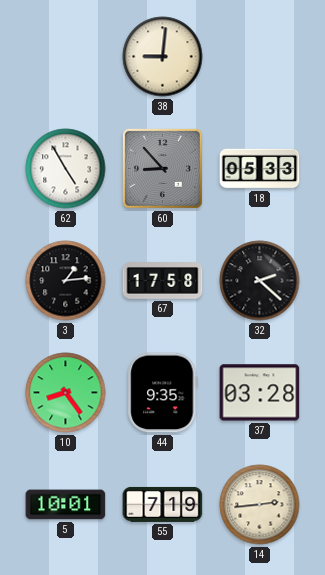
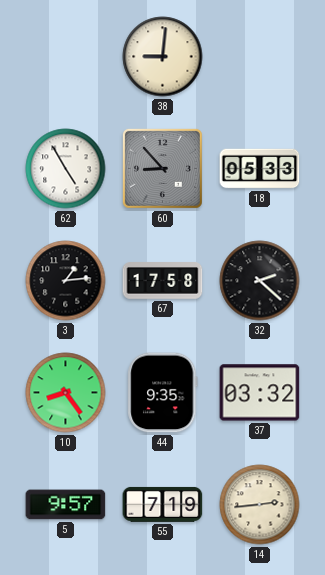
37: 03:28 -> 03:32 (260, 393)
5: 10:01 -> 9:57 (66, 505)
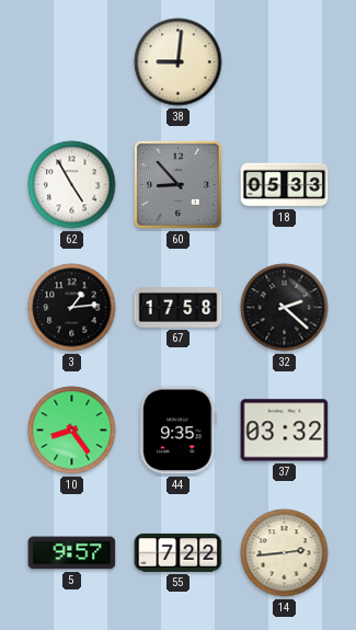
55: 7:19 -> 7:22 (179, 552)
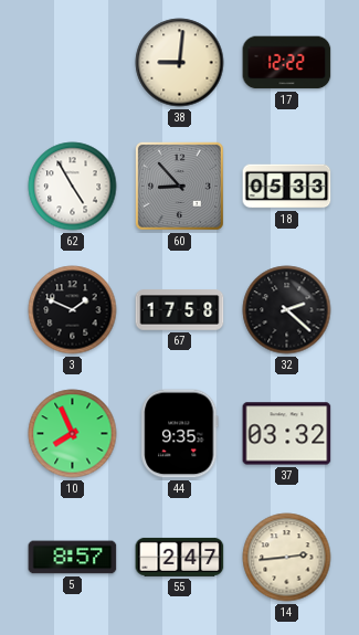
17: none -> 12:22 (287, 63)
3: 1:14 -> 1:49 (73, 310)
10: 8:24 -> 7:56 (73, 434)
5: 9:57 -> 8:57 (73, 558)
55: 7:22 -> 2:47 (180, 557)
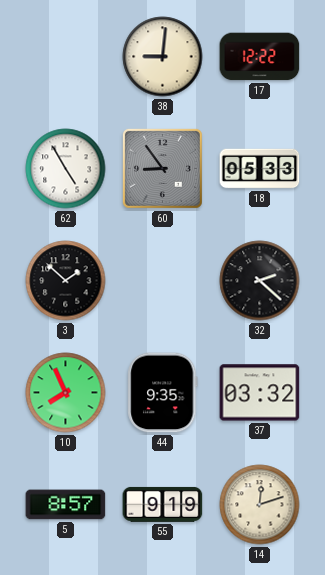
60: 8:53 -> 8:54 (162, 168)
3: 1:49 -> 1:52 (66, 281)
67: 17:58 -> none (180, 310)
55: 2:47 -> 9:19 (163, 504)
14: 2:44 -> 12:12 (260, 505)
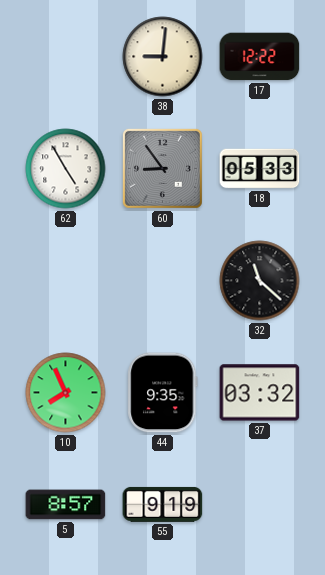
3: 1:52 -> none (66, 281)
32: 2:22 -> 11:22 (260, 281)
14: 12:12 -> none (260, 505)
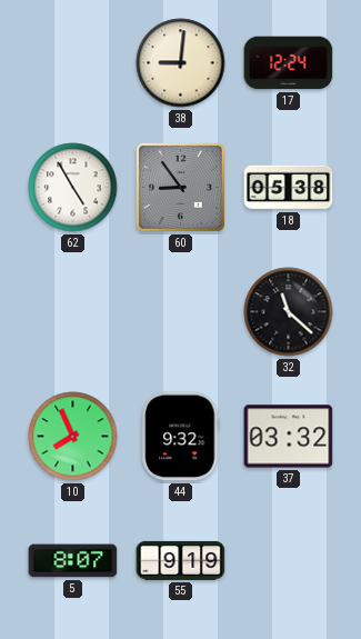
17: 12:22 -> 12:24 (289, 63)
18: 05:33 -> 05:38 (289, 188)
44: 9:35 -> 9:32 (181, 437)
5: 8:57 -> 8:07 (73, 561)
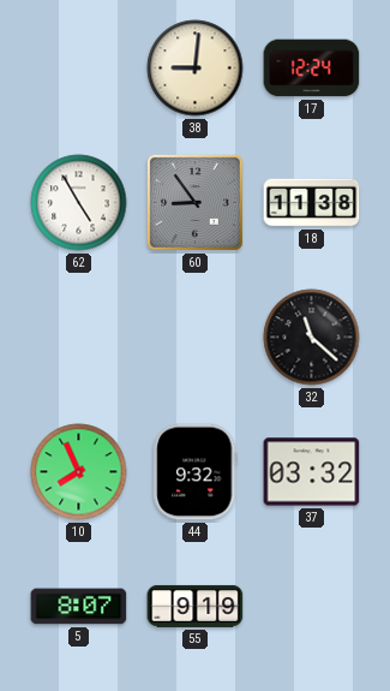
18: 05:38 -> 11:38 (312, 203)
